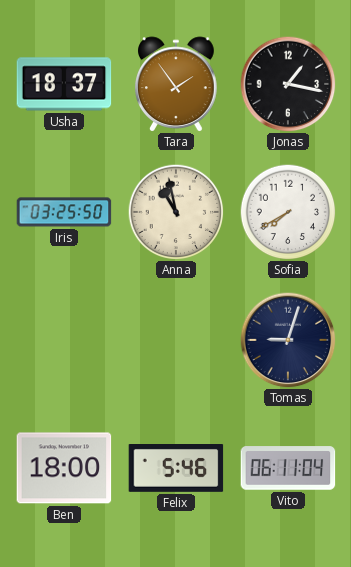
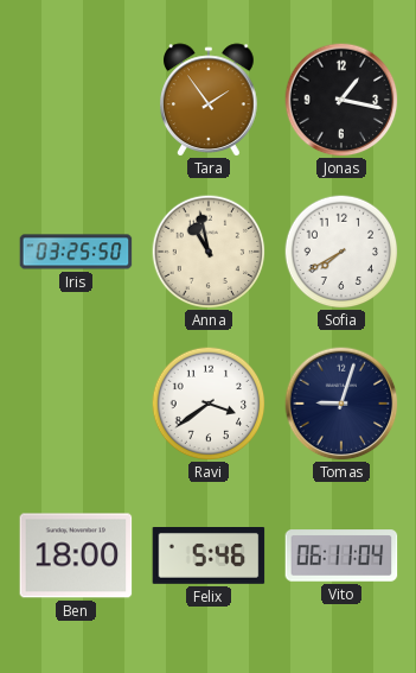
Usha: 18:37 -> none (64, 84)
Ravi: none -> 3:39 (209, 404)
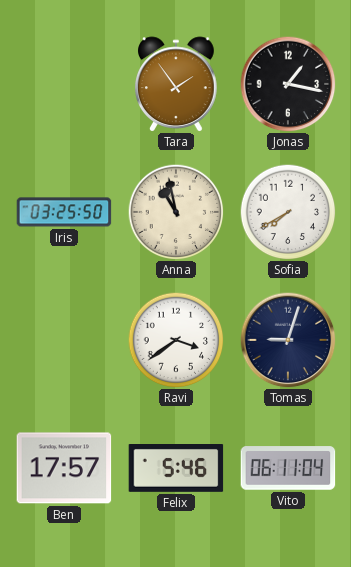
Ben: 18:00 -> 17:57 (64, 468)
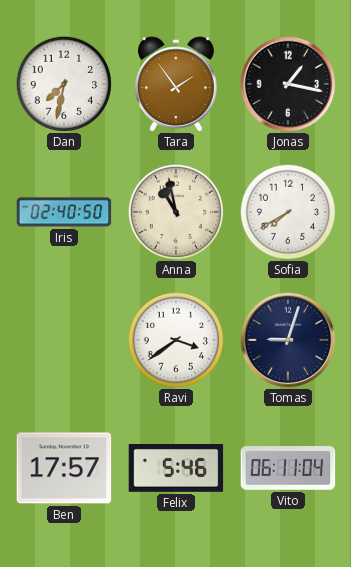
Dan: none -> 7:32 (64, 84)
Iris: 03:25 -> 02:40 (64, 212)
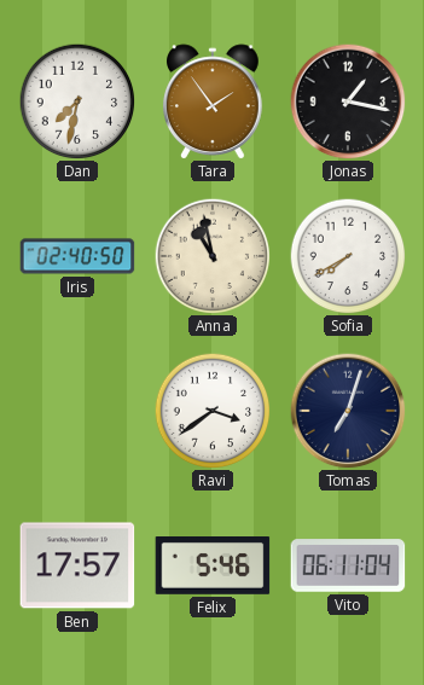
Tomas: 9:03 -> 7:03 (348, 411)
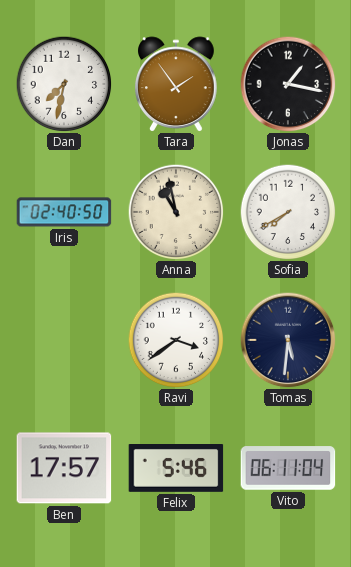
Tomas: 7:03 -> 5:31 (288, 340)
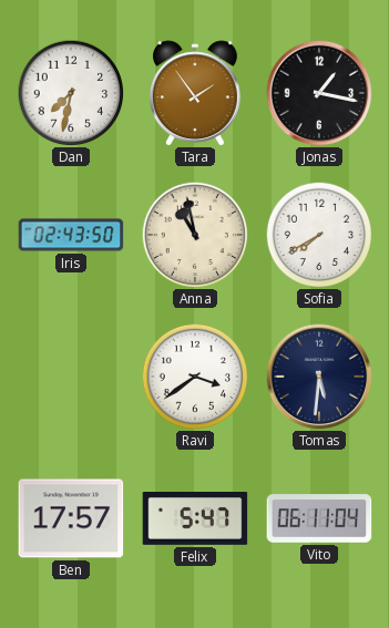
Iris: 02:40 -> 02:43 (71, 235)
Felix: 5:46 -> 5:47 (195, 519)
